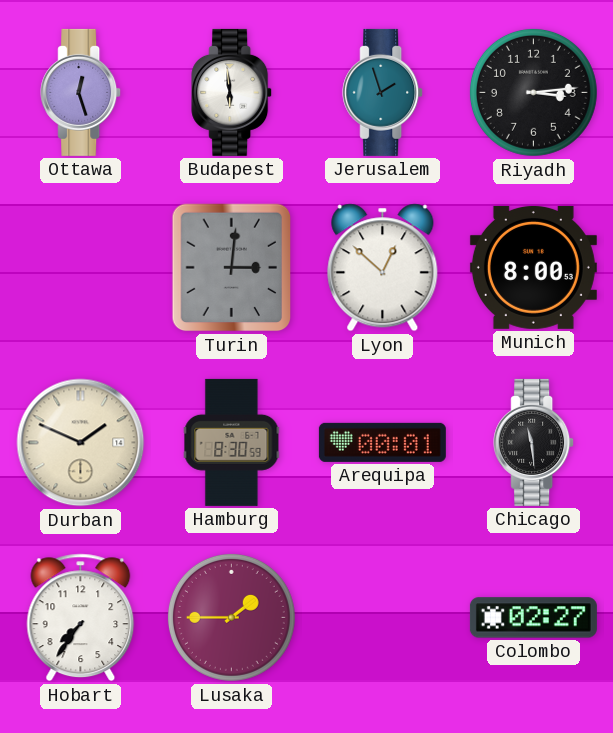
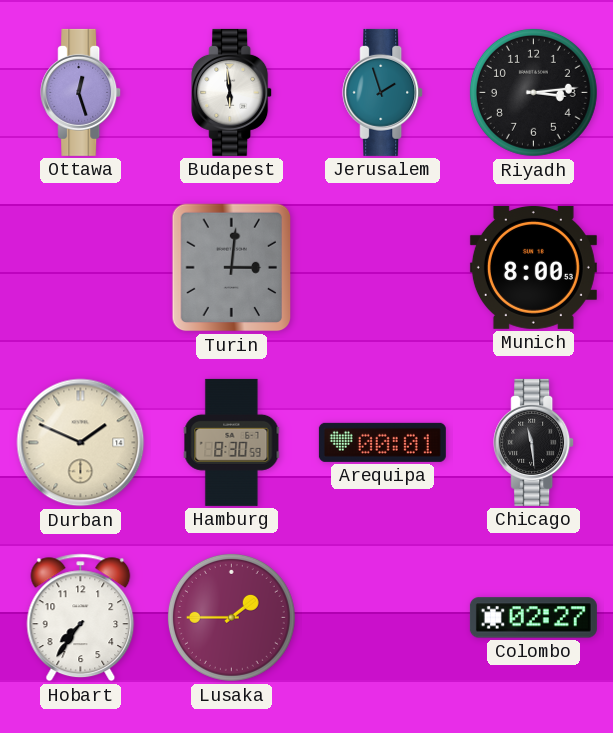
Lyon: 12:52 -> none (383, 268)
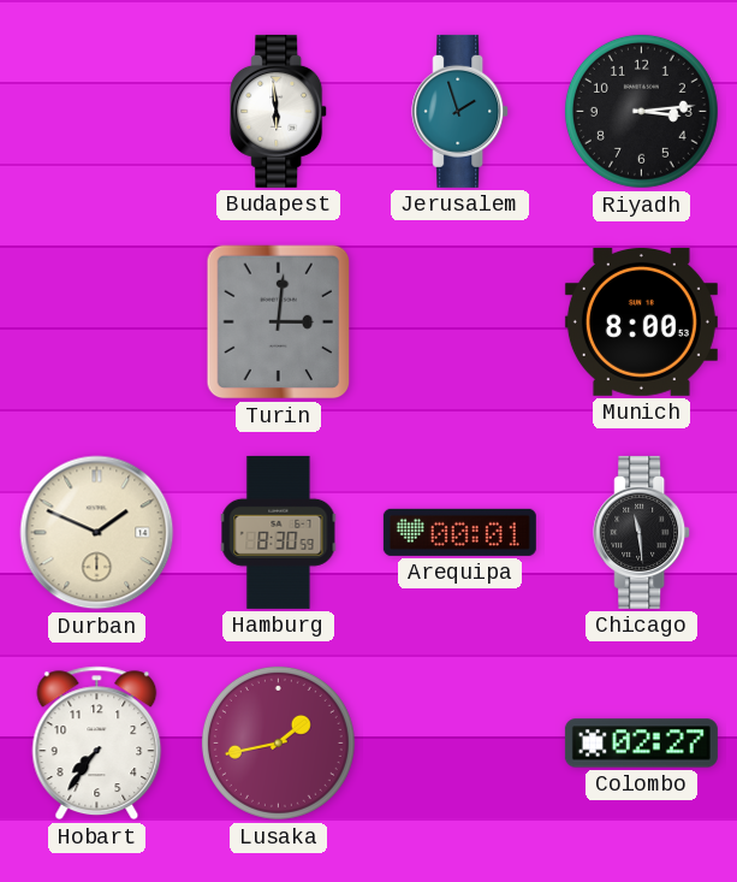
Ottawa: 12:27 -> none (81, 92)
Lusaka: 1:45 -> 1:43 (278, 742)
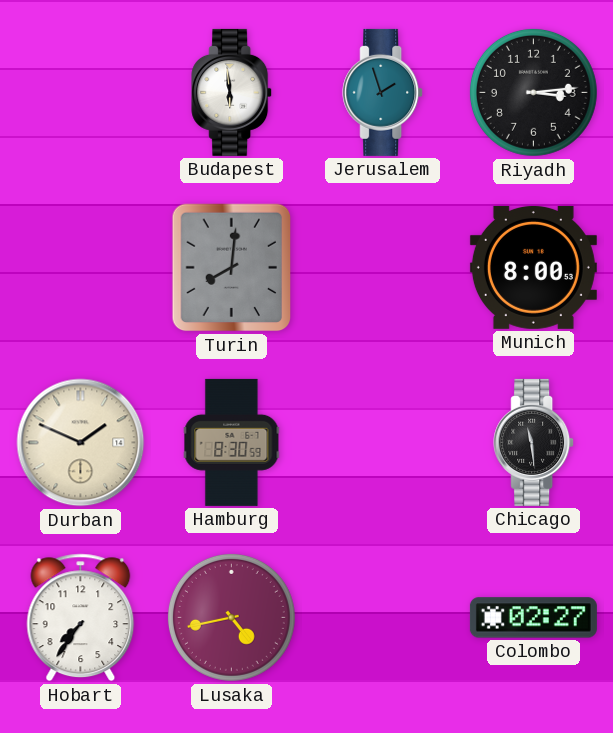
Turin: 3:01 -> 8:01 (232, 268)
Arequipa: 00:01 -> none (459, 532)
Lusaka: 1:43 -> 4:43 (231, 617)
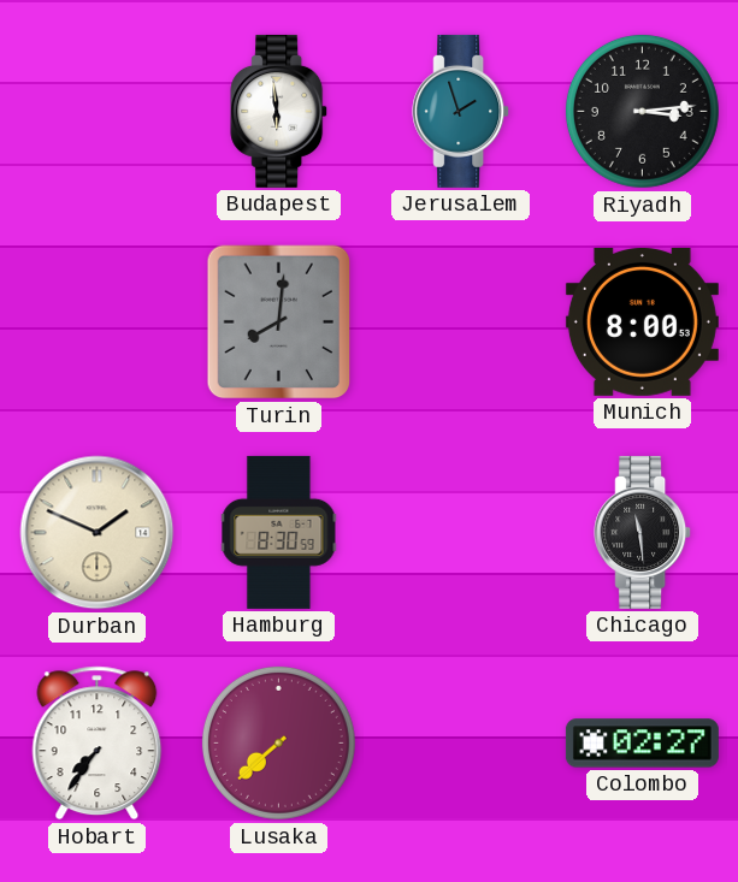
Lusaka: 4:43 -> 7:38 (278, 742)
